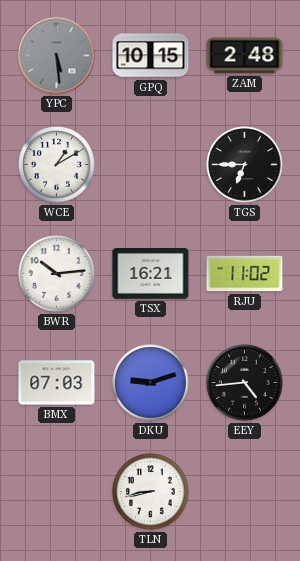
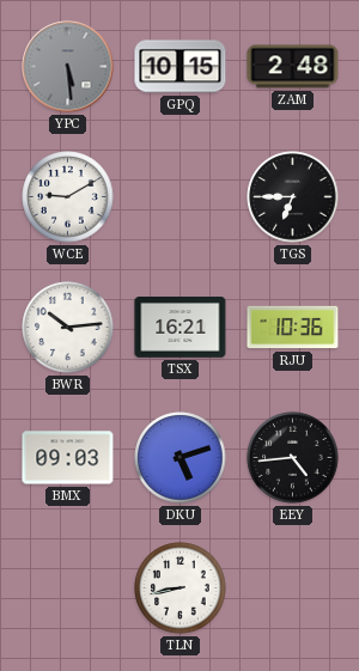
WCE: 1:10 -> 9:10 (68, 197)
RJU: 11:02 -> 10:36 (293, 328)
BMX: 07:03 -> 09:03 (68, 458)
DKU: 9:12 -> 5:12 (181, 458)
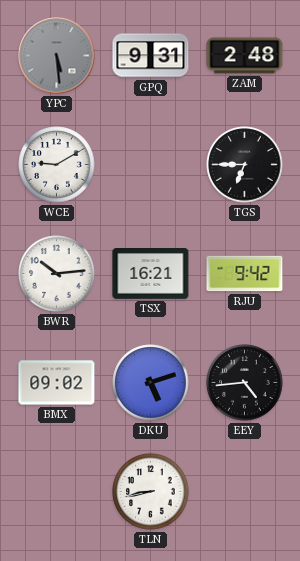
GPQ: 10:15 -> 9:31 (151, 56)
RJU: 10:36 -> 9:42 (245, 274)
BMX: 09:03 -> 09:02 (57, 383)
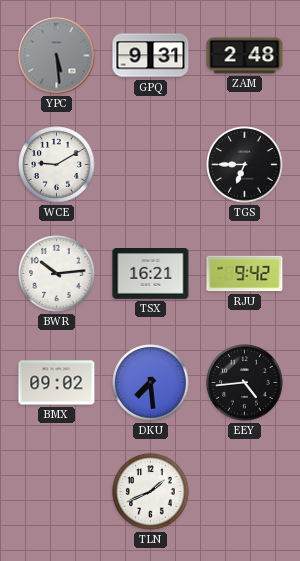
DKU: 5:12 -> 7:29 (151, 383)
TLN: 8:43 -> 1:41 (151, 492)
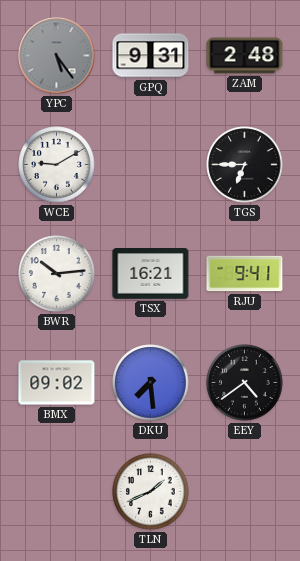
YPC: 5:29 -> 5:24 (57, 56)
RJU: 9:42 -> 9:41 (245, 274)
EEY: 4:44 -> 4:39 (245, 383)
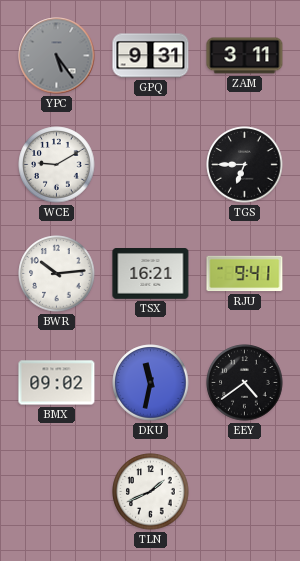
ZAM: 2:48 -> 3:11 (245, 56)
DKU: 7:29 -> 11:32 (151, 383)
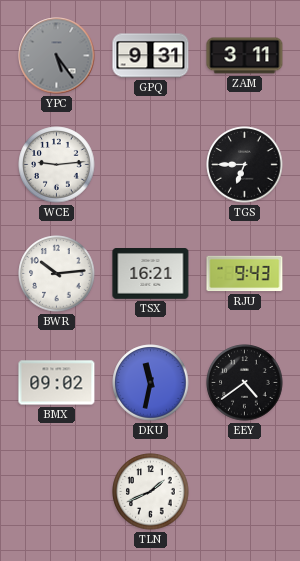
WCE: 9:10 -> 9:14 (57, 165)
RJU: 9:41 -> 9:43 (245, 274)
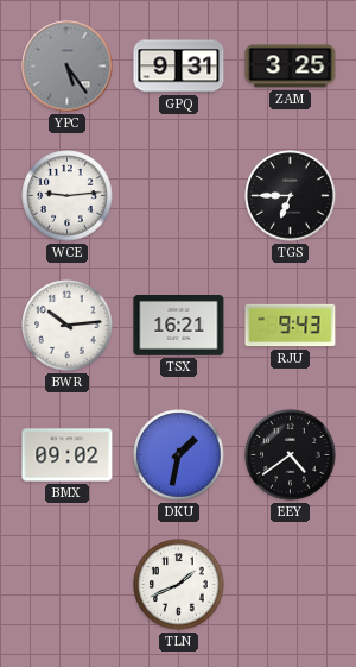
ZAM: 3:11 -> 3:25 (291, 67)
DKU: 11:32 -> 1:32 (179, 455)
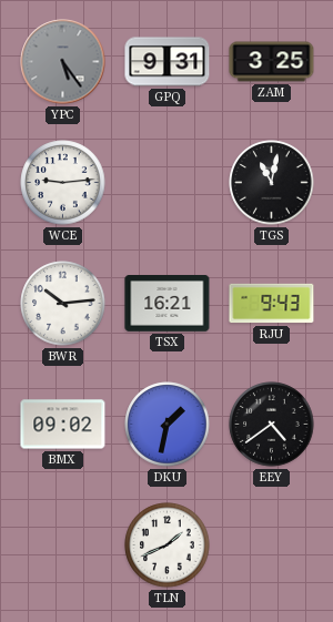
TGS: 6:45 -> 11:02 (272, 183)
